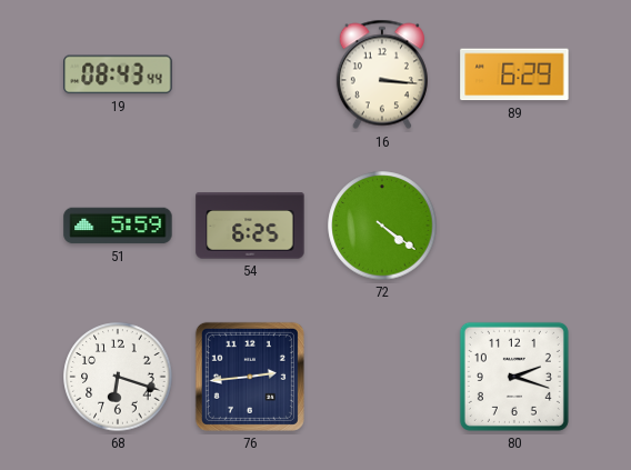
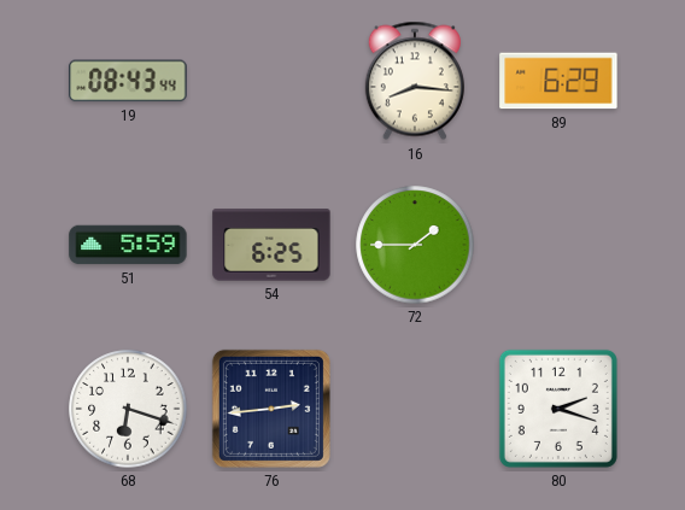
16: 3:16 -> 8:16 (415, 81)
72: 4:21 -> 1:45 (415, 245)
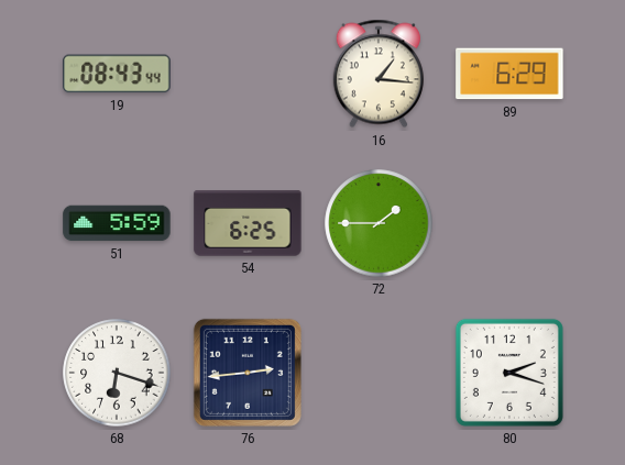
16: 8:16 -> 1:16 (379, 74)
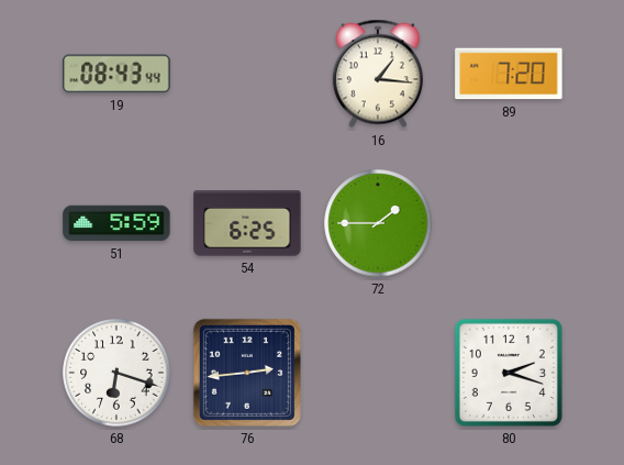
89: 6:29 -> 7:20 (509, 74)
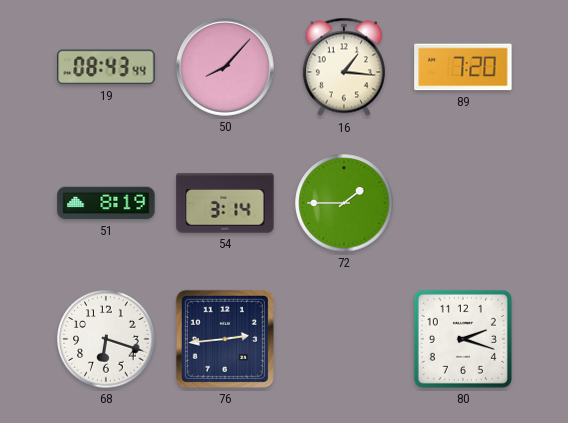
50: none -> 8:07 (226, 68)
51: 5:59 -> 8:19 (106, 203)
54: 6:25 -> 3:14 (225, 203)
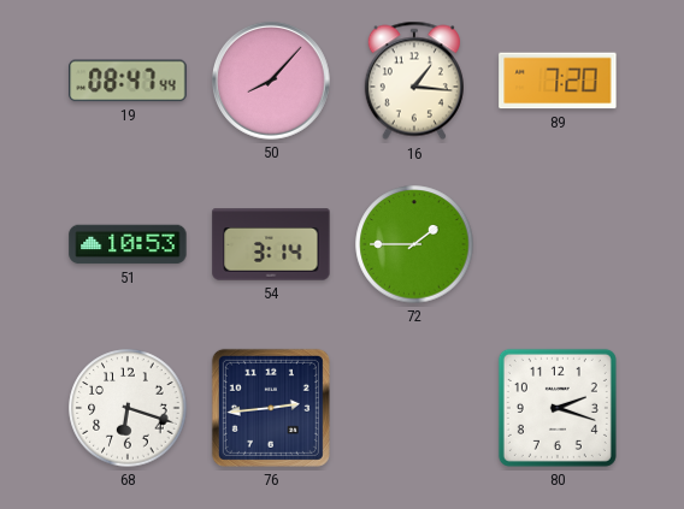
19: 08:43 -> 08:47 (128, 81)
51: 8:19 -> 10:53 (128, 244)
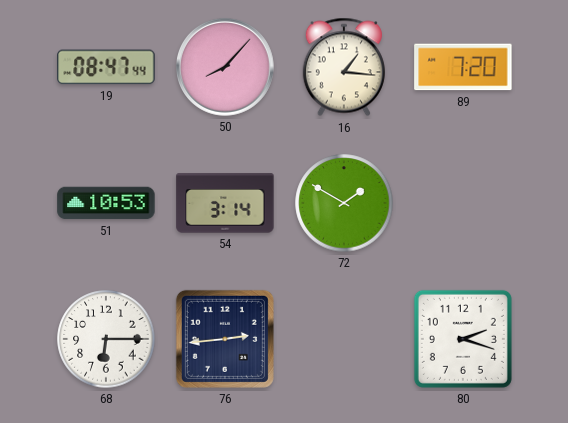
72: 1:45 -> 1:50 (344, 203)
68: 6:18 -> 6:15 (106, 339)
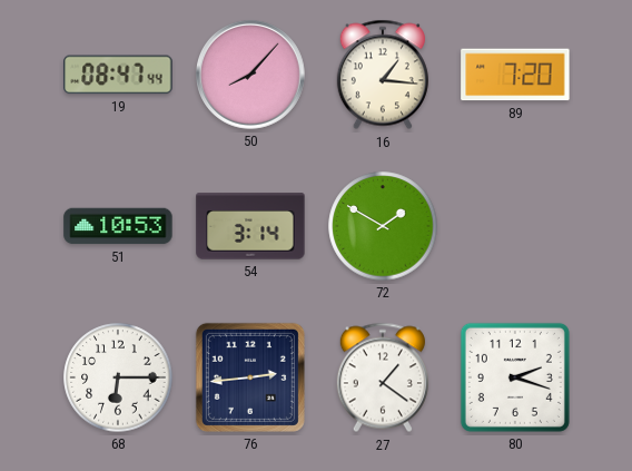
27: none -> 1:21 (383, 377)
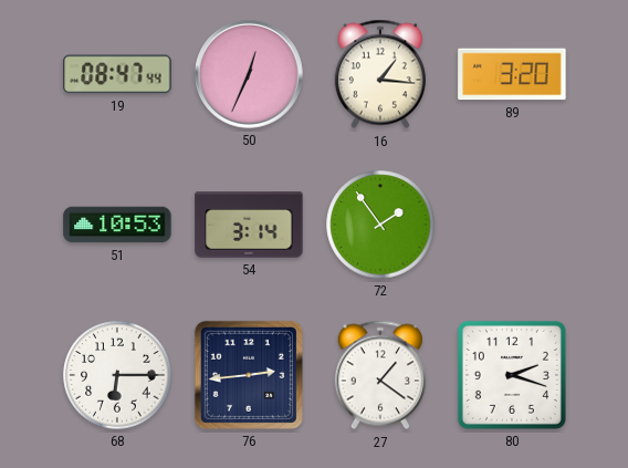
50: 8:07 -> 12:34 (250, 75)
89: 7:20 -> 3:20 (512, 74)
72: 1:50 -> 1:54 (380, 225)
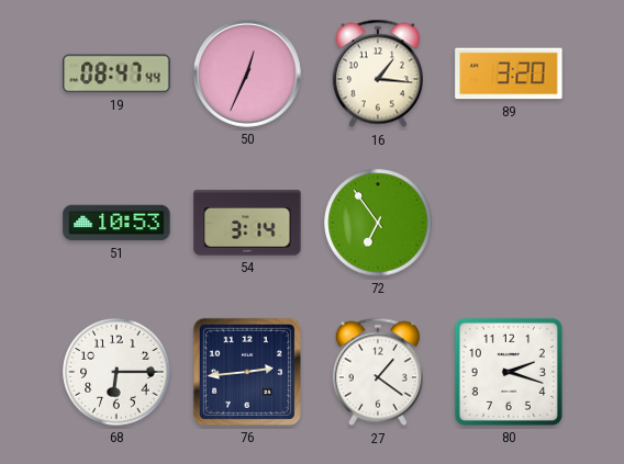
72: 1:54 -> 6:54 (378, 223)
